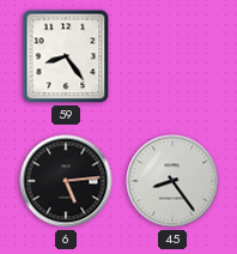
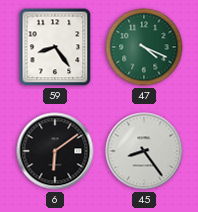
47: none -> 4:19 (144, 47)
6: 5:14 -> 6:09 (55, 151)
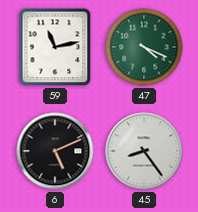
59: 8:24 -> 11:13 (55, 47)
6: 6:09 -> 5:11 (55, 151)
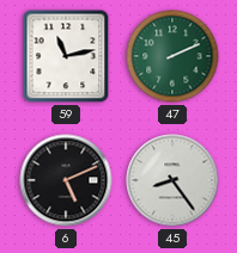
47: 4:19 -> 2:11 (172, 56)
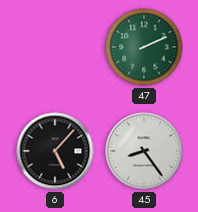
59: 11:13 -> none (66, 56)
6: 5:11 -> 5:07 (55, 151)
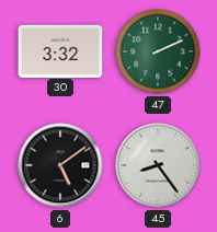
30: none -> 3:32 (60, 50)
6: 5:07 -> 5:09 (60, 165)
